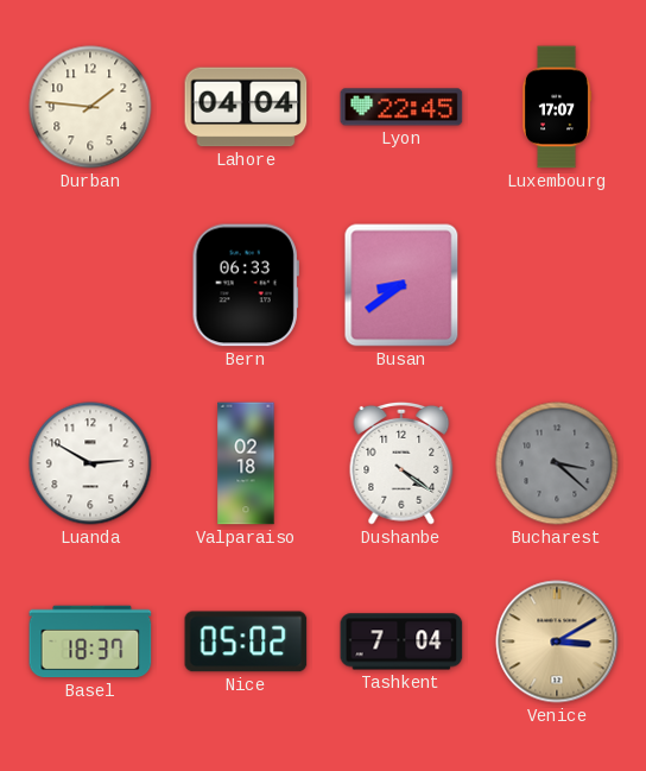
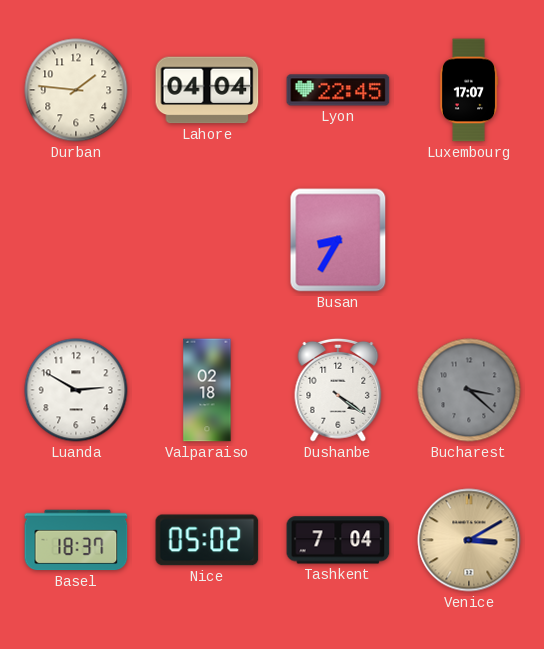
Bern: 06:33 -> none (246, 285)
Busan: 8:39 -> 8:35 (338, 240)
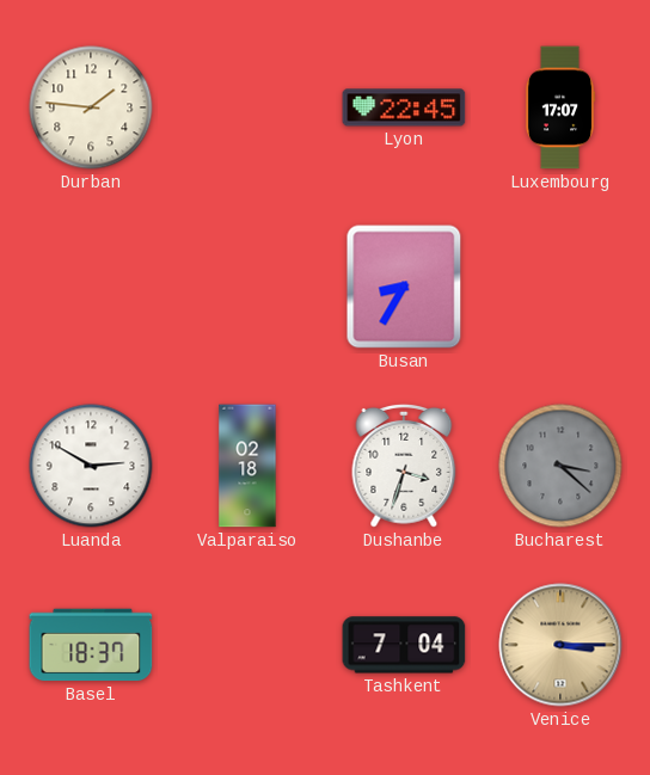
Lahore: 04:04 -> none (207, 90)
Dushanbe: 4:21 -> 3:33 (404, 466)
Nice: 05:02 -> none (207, 540)
Venice: 3:10 -> 3:15 (560, 645)
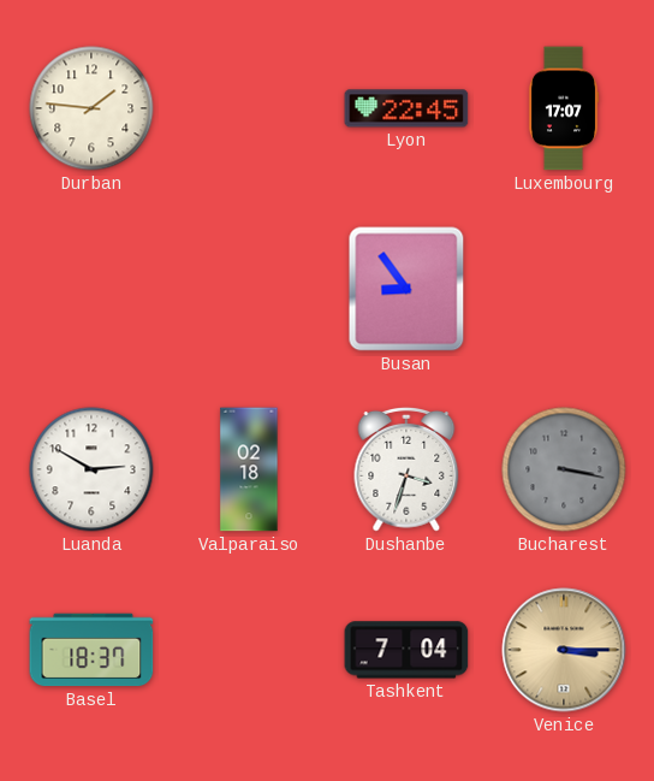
Busan: 8:35 -> 8:54 (406, 289)
Bucharest: 3:22 -> 3:17 (564, 469)
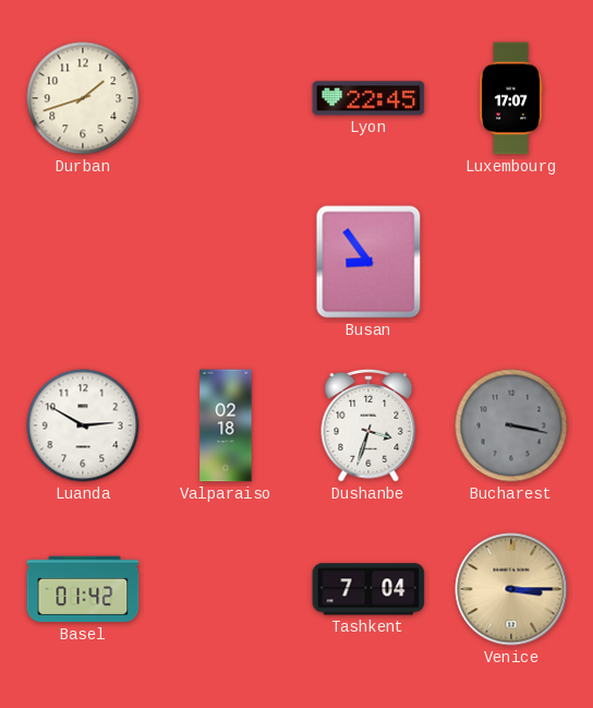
Durban: 1:46 -> 1:42 (83, 98)
Basel: 18:37 -> 01:42 (83, 589)
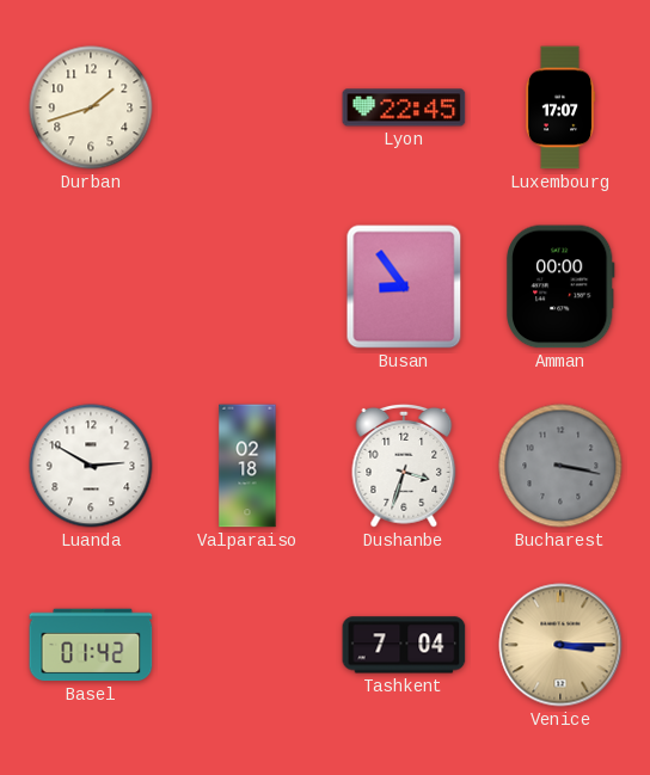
Amman: none -> 00:00 (560, 287)
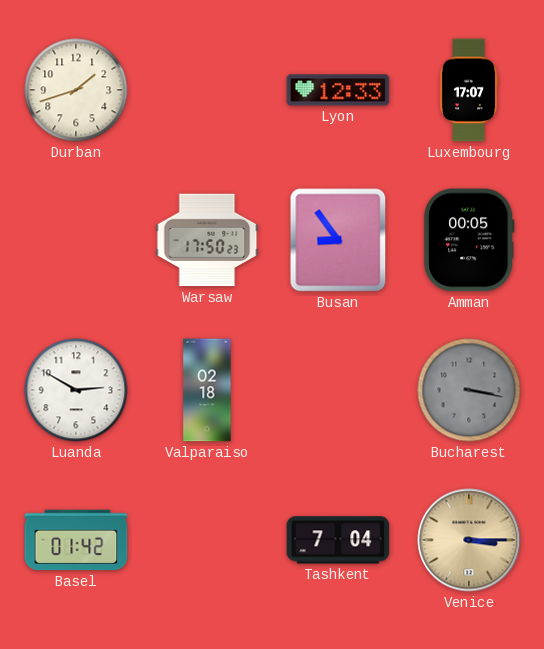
Lyon: 22:45 -> 12:33 (338, 90)
Warsaw: none -> 17:50 (207, 240)
Amman: 00:00 -> 00:05 (469, 240)
Dushanbe: 3:33 -> none (404, 466)
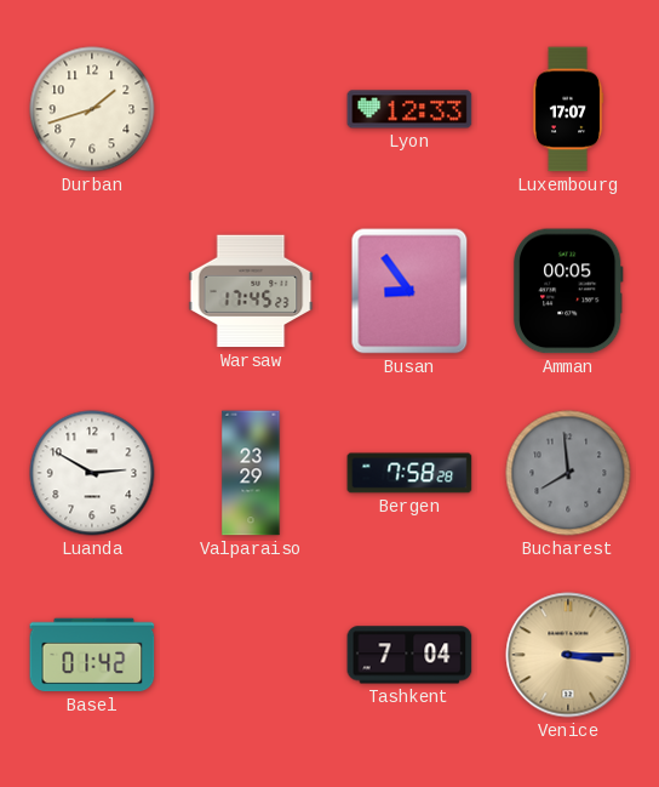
Warsaw: 17:50 -> 17:45 (251, 291)
Valparaiso: 02:18 -> 23:29 (251, 473)
Bergen: none -> 7:58 (409, 473)
Bucharest: 3:17 -> 7:59 (568, 473)
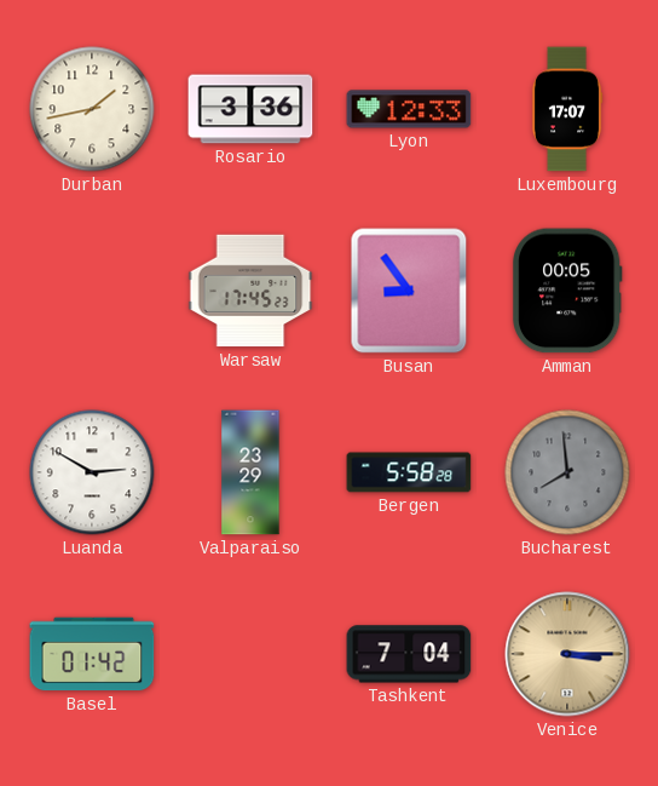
Durban: 1:42 -> 1:43 (92, 109)
Rosario: none -> 3:36 (250, 109)
Bergen: 7:58 -> 5:58 (409, 472)
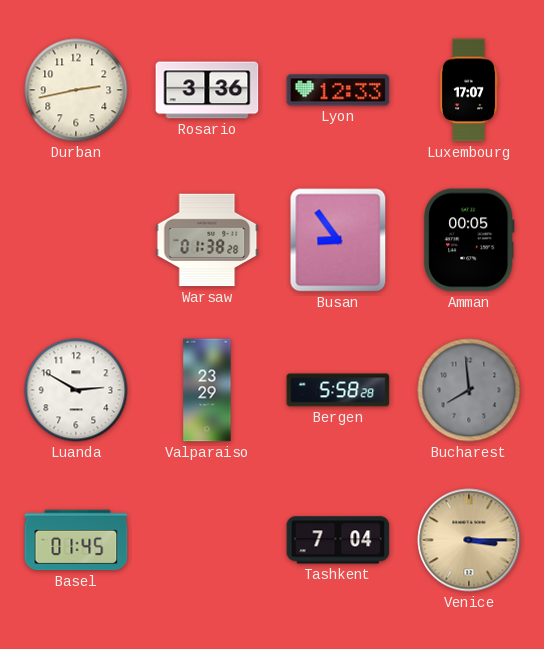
Durban: 1:43 -> 2:43 (76, 90)
Warsaw: 17:45 -> 01:38 (207, 240)
Basel: 01:42 -> 01:45 (76, 540)
